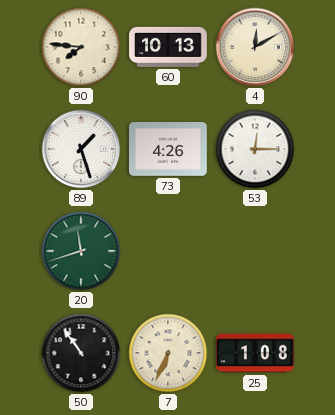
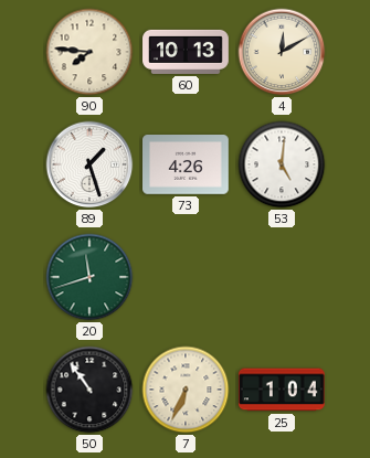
53: 12:15 -> 5:01 (282, 164)
25: 1:08 -> 1:04 (283, 390)
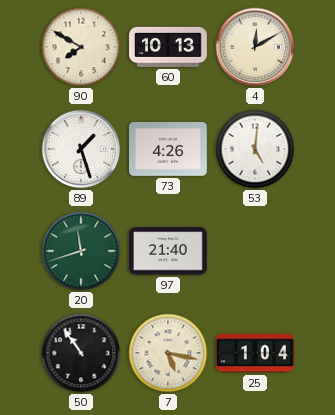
90: 7:46 -> 7:50 (81, 47)
97: none -> 21:40 (169, 251)
7: 6:34 -> 5:17 (168, 353)
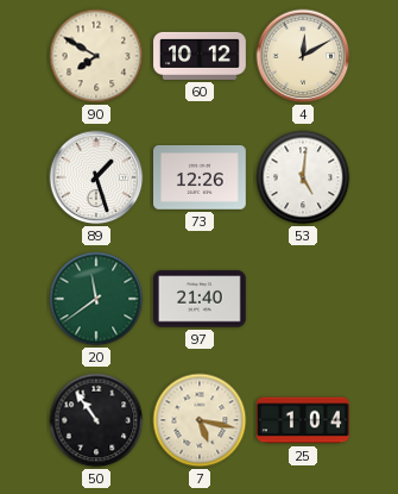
60: 10:13 -> 10:12 (200, 56)
73: 4:26 -> 12:26 (201, 179)
20: 11:42 -> 11:39 (96, 299)
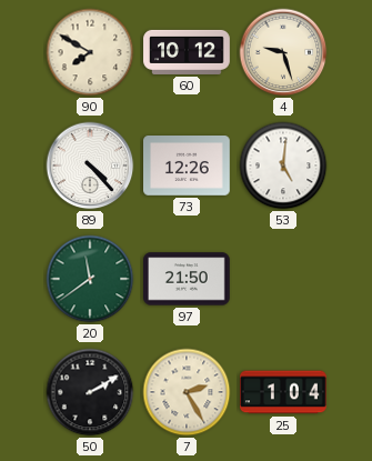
4: 12:10 -> 9:27 (283, 52)
89: 1:27 -> 4:23 (90, 166)
97: 21:40 -> 21:50 (188, 279)
50: 10:54 -> 2:10 (90, 392)
7: 5:17 -> 2:25 (187, 392)
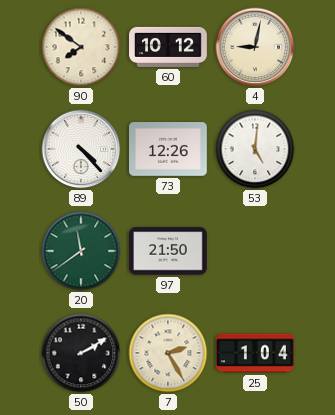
90: 7:50 -> 7:51 (81, 47)
4: 9:27 -> 9:02 (255, 47)
